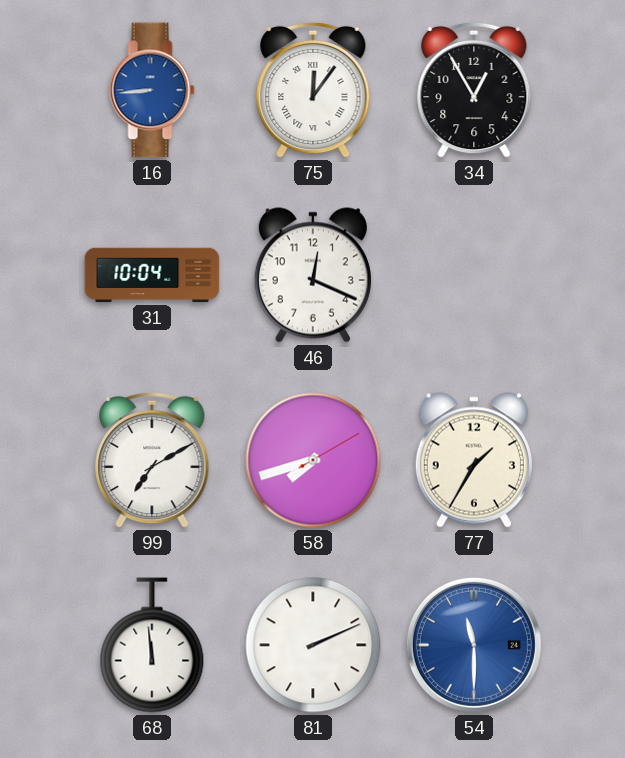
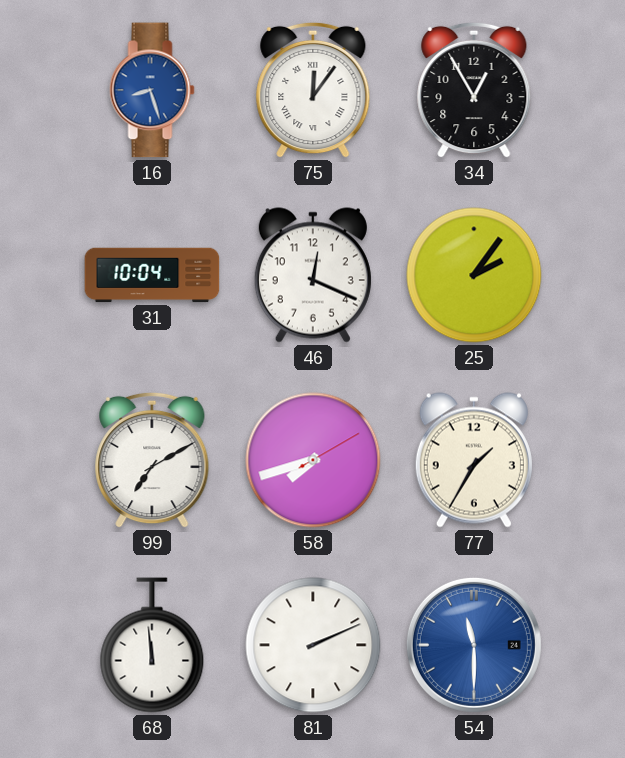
16: 8:44 -> 8:27 (152, 90)
25: none -> 2:06 (474, 275)
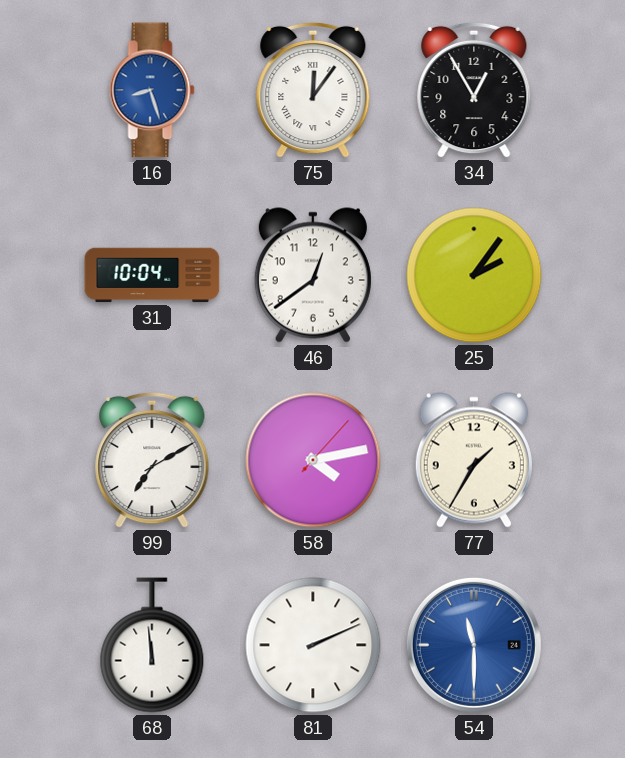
46: 12:19 -> 12:39 (313, 275)
58: 7:42 -> 4:13 (313, 460)
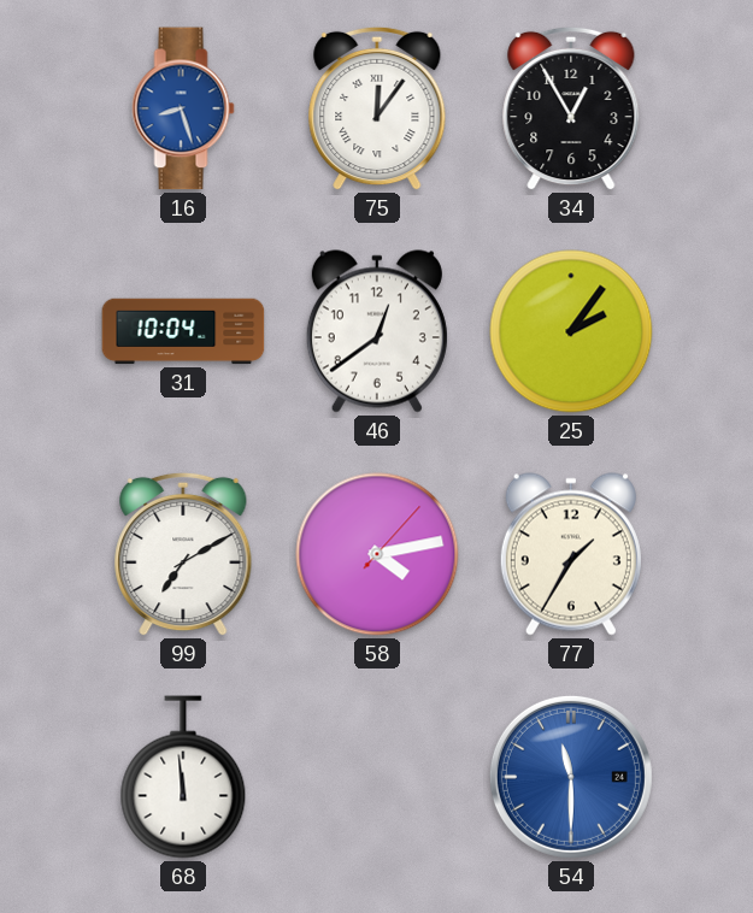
81: 2:11 -> none (313, 645)
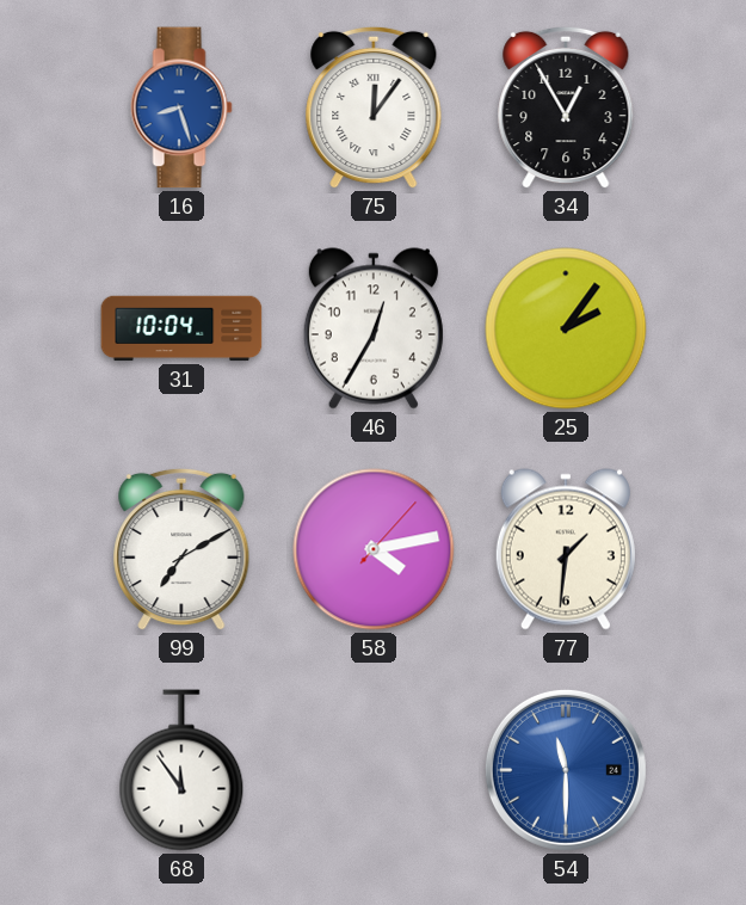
46: 12:39 -> 12:35 (374, 328)
77: 1:35 -> 1:31 (566, 549)
68: 11:59 -> 11:54 (181, 770)
